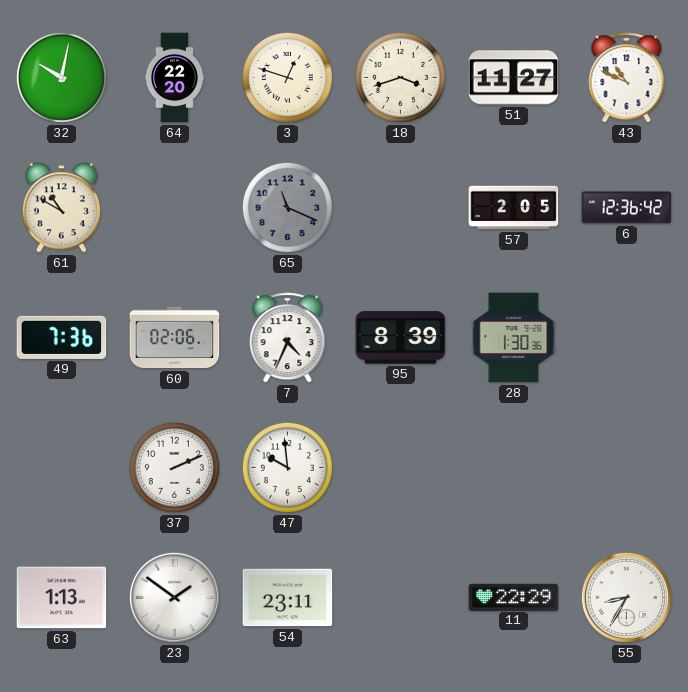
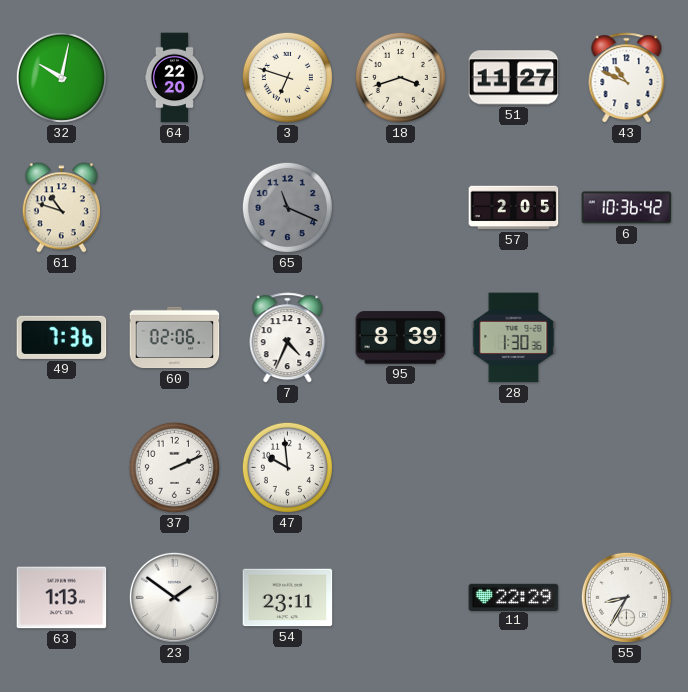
3: 12:48 -> 6:48 (287, 77)
61: 10:50 -> 10:48 (61, 208)
6: 12:36 -> 10:36 (627, 208)
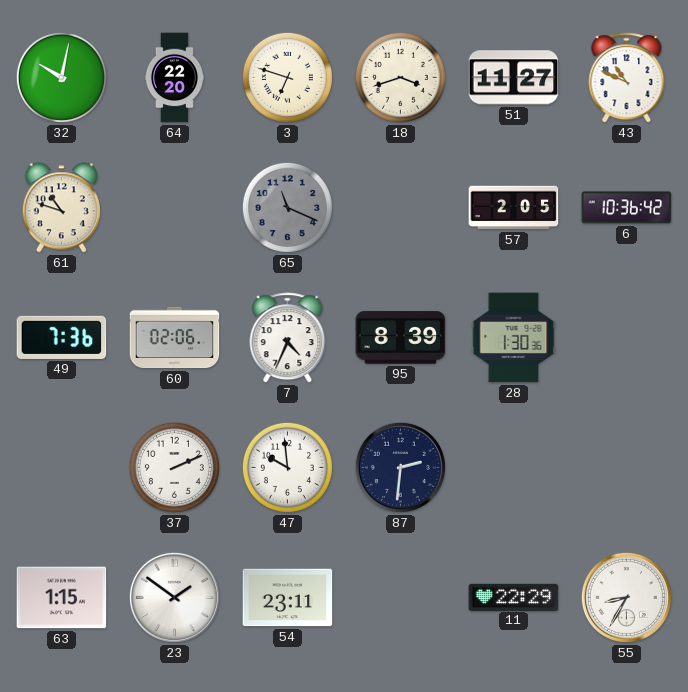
87: none -> 2:31 (400, 467)
63: 1:13 -> 1:15 (62, 598)
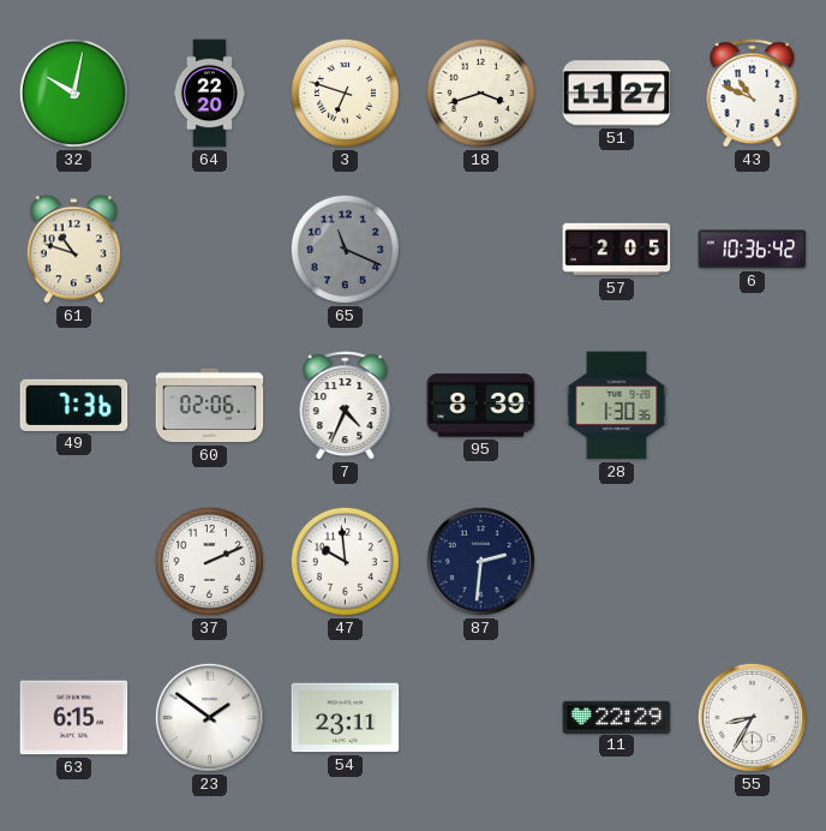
63: 1:15 -> 6:15 (74, 718)
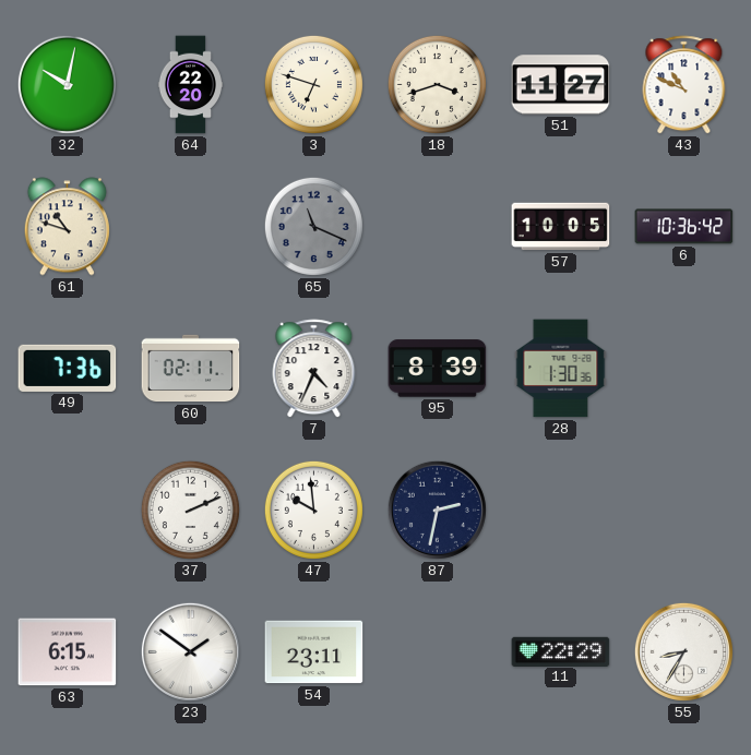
57: 2:05 -> 10:05 (561, 227)
60: 02:06 -> 02:11 (191, 369)
87: 2:31 -> 2:32 (437, 510)
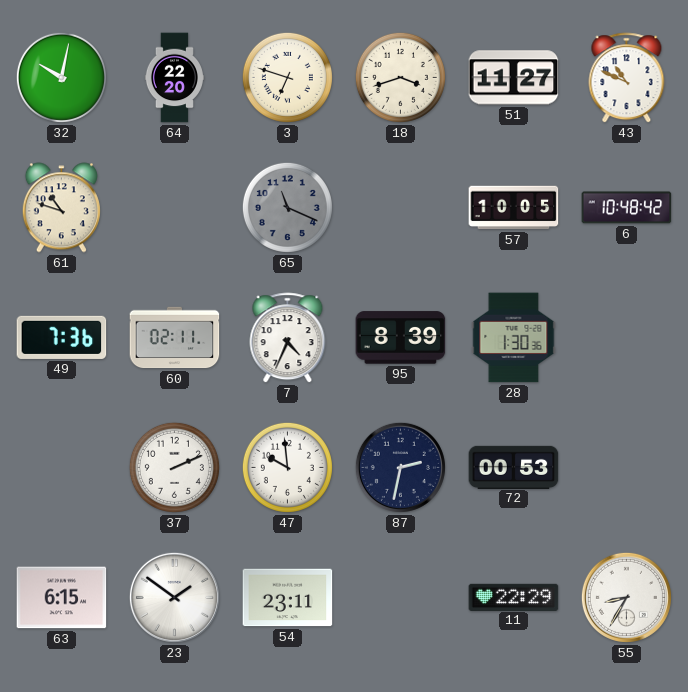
6: 10:36 -> 10:48 (627, 208)
72: none -> 00:53 (514, 467)
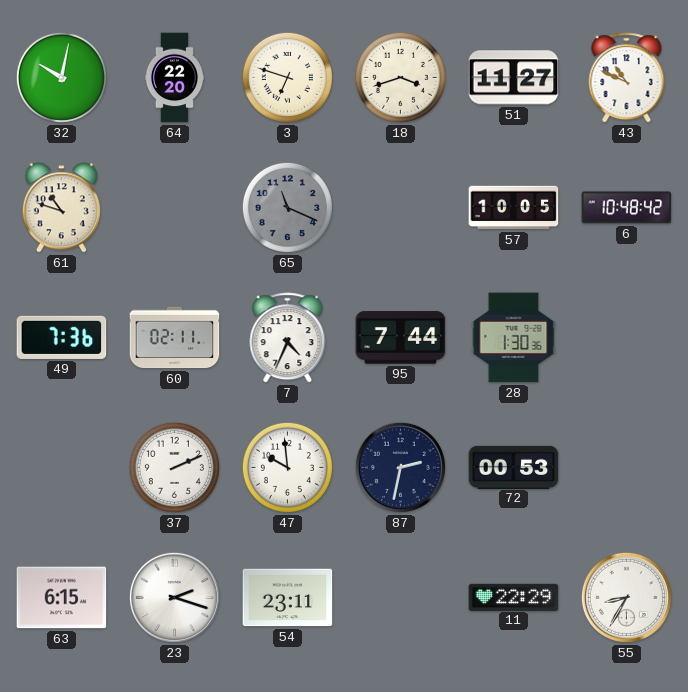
95: 8:39 -> 7:44 (401, 338)
23: 1:51 -> 2:18 (174, 597)
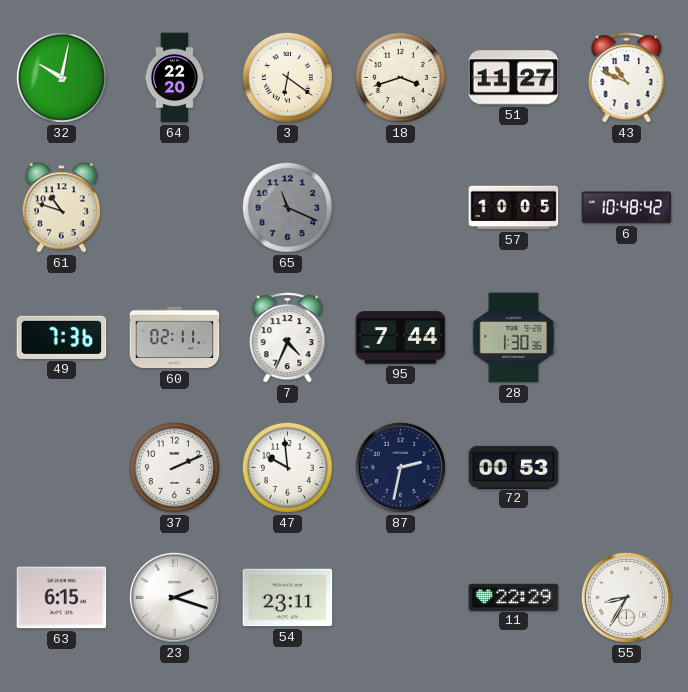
3: 6:48 -> 6:21 (287, 77)
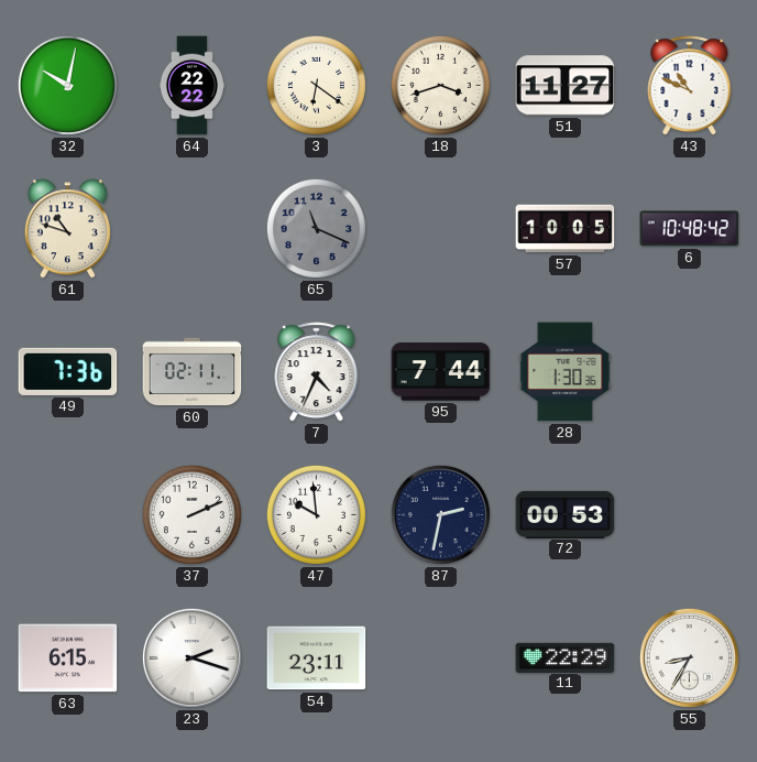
64: 22:20 -> 22:22 (191, 86)
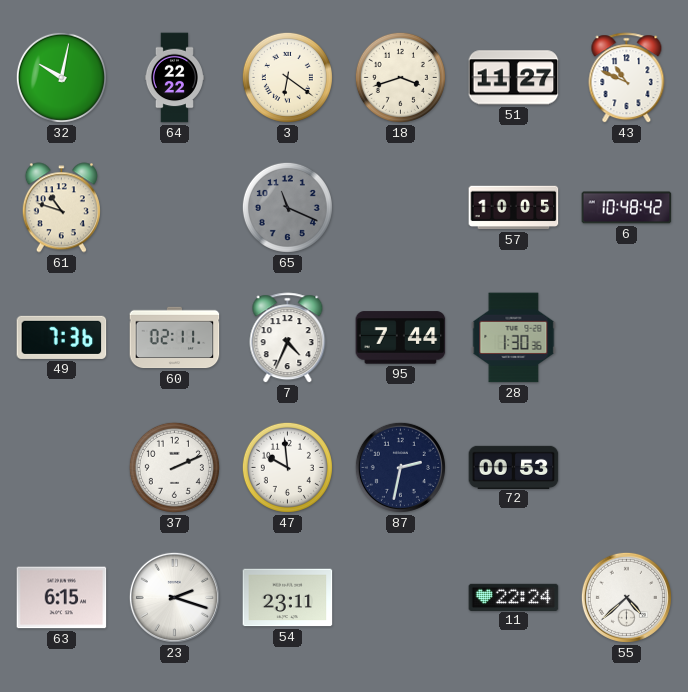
11: 22:29 -> 22:24 (514, 597)
55: 8:35 -> 4:38 (626, 597)
